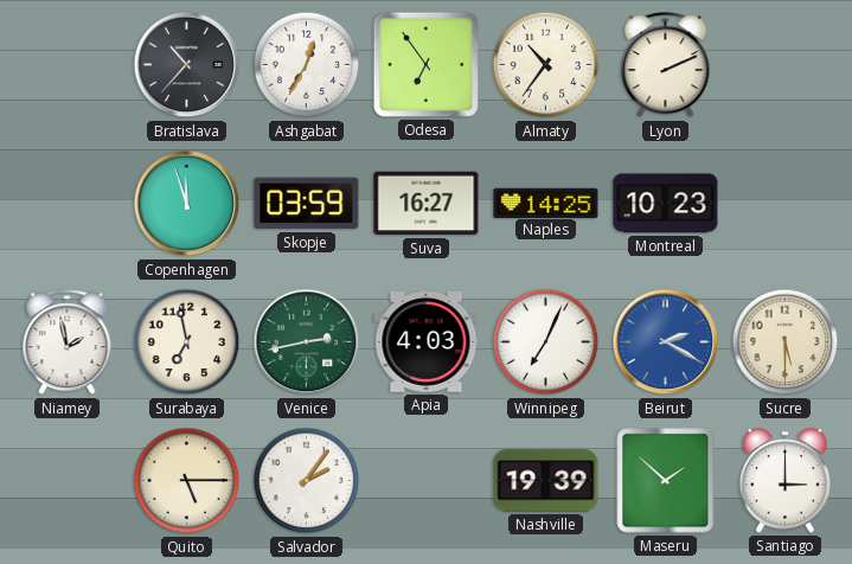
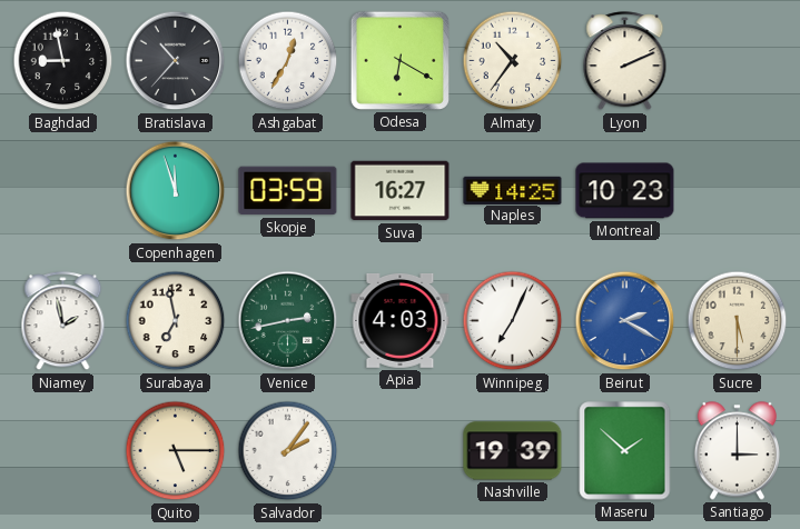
Baghdad: none -> 8:58 (63, 61)
Odesa: 6:54 -> 6:20 (399, 60)
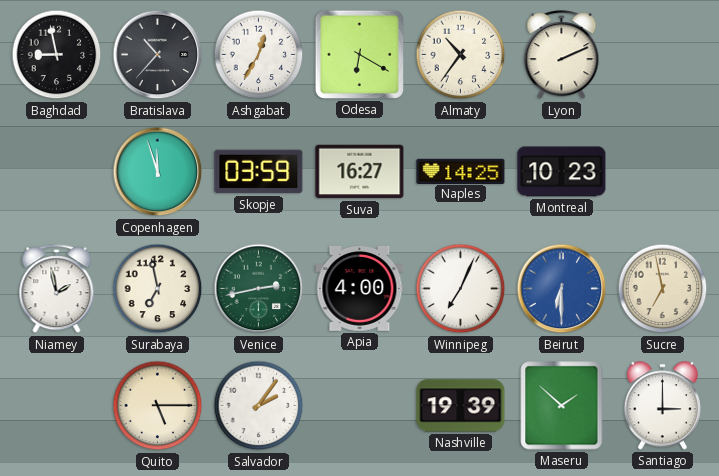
Apia: 4:03 -> 4:00 (360, 288)
Beirut: 2:20 -> 6:30 (562, 289)
Sucre: 5:30 -> 6:58 (663, 289)
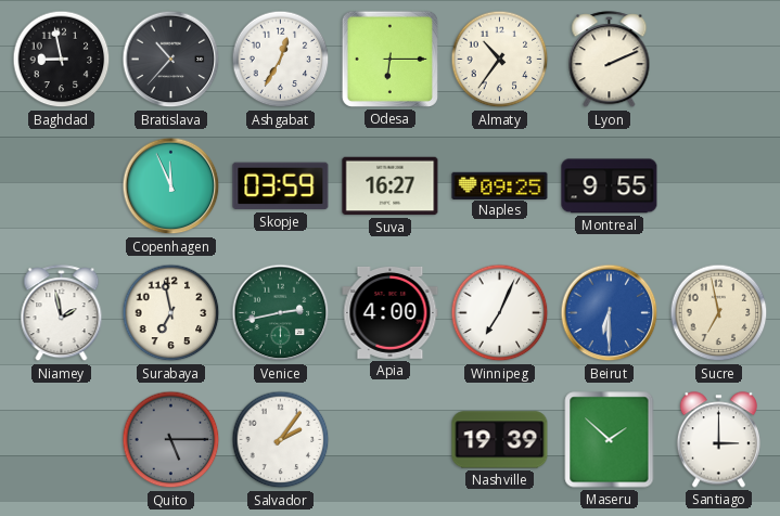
Odesa: 6:20 -> 6:15 (389, 59)
Copenhagen: 11:57 -> 11:56 (171, 186)
Naples: 14:25 -> 09:25 (500, 185)
Montreal: 10:23 -> 9:55 (610, 186)
Quito dial: cream -> grey (171, 440)
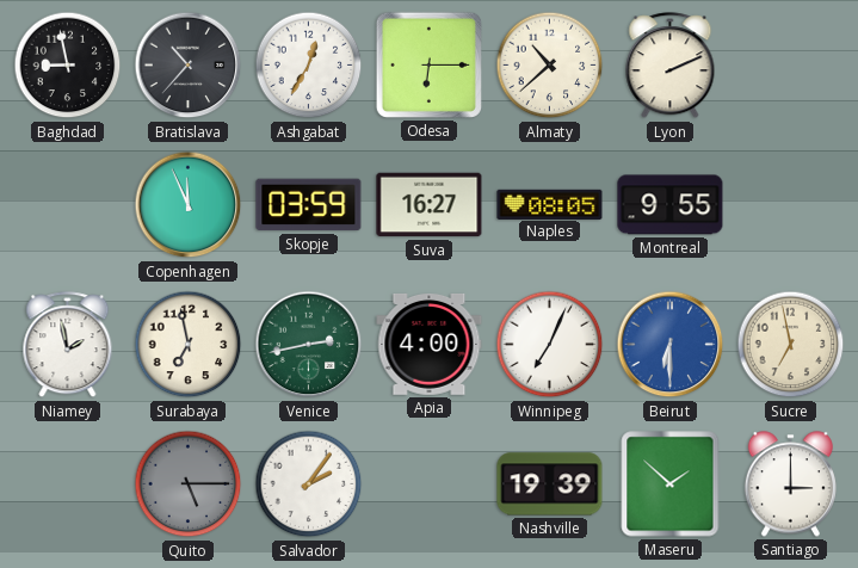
Almaty: 10:36 -> 10:38 (550, 66)
Naples: 09:25 -> 08:05 (550, 204)
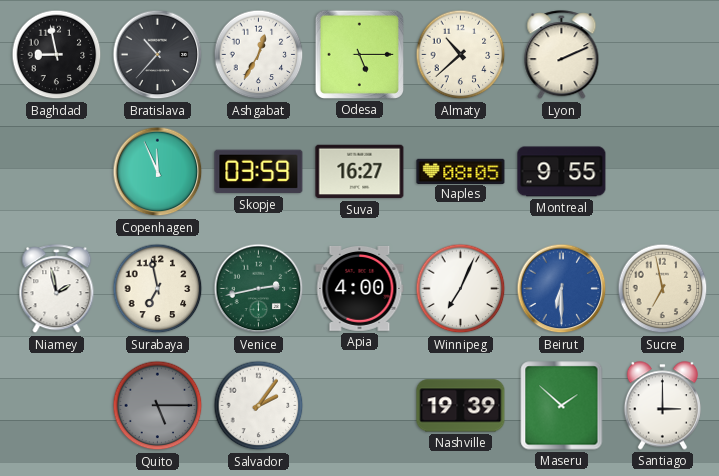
Odesa: 6:15 -> 5:15 (359, 54)
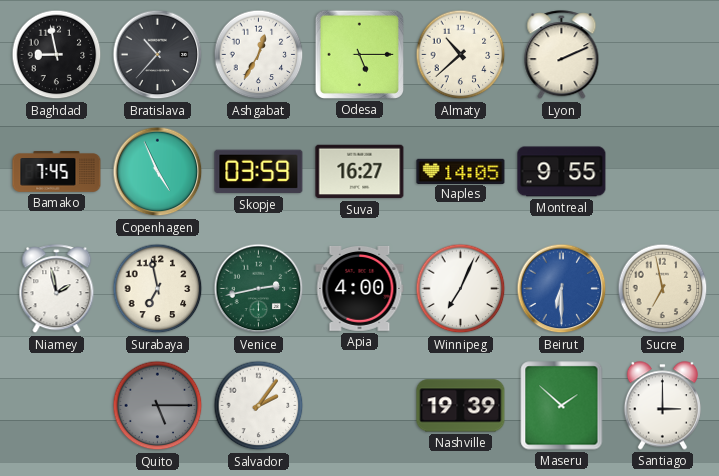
Bamako: none -> 7:45 (57, 172)
Copenhagen: 11:56 -> 4:56 (158, 172)
Naples: 08:05 -> 14:05 (461, 171)
